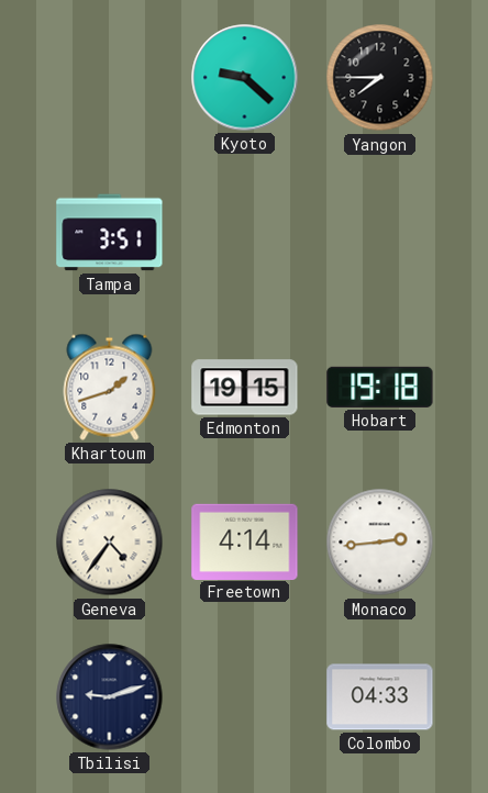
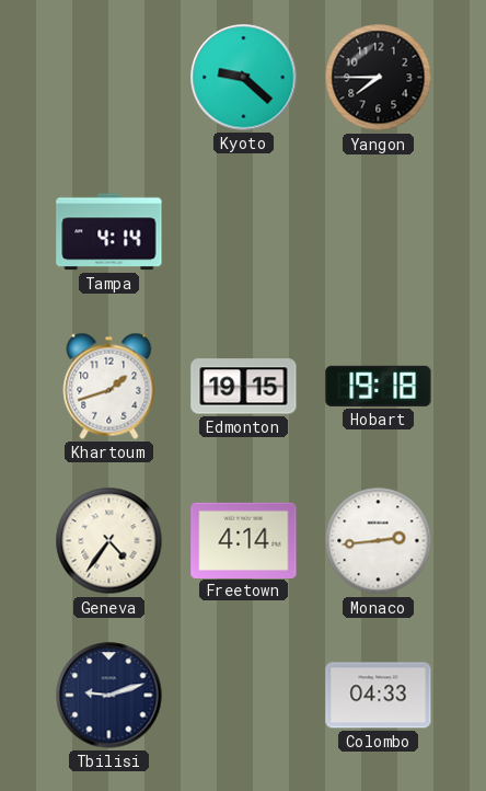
Tampa: 3:51 -> 4:14 (109, 232)
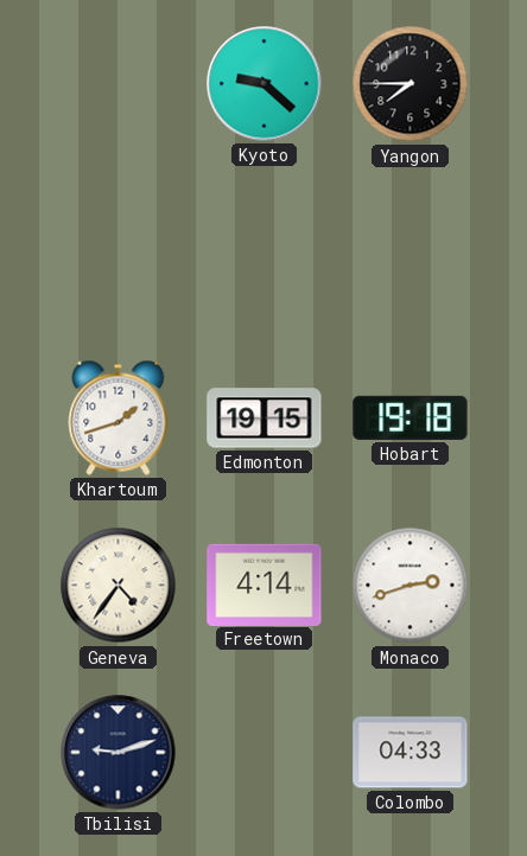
Tampa: 4:14 -> none (109, 232)
Monaco: 2:44 -> 2:42 (411, 586)
